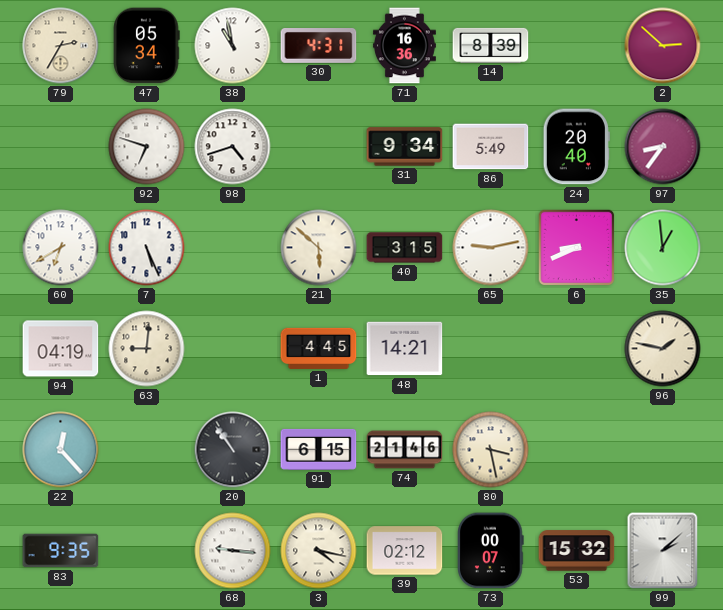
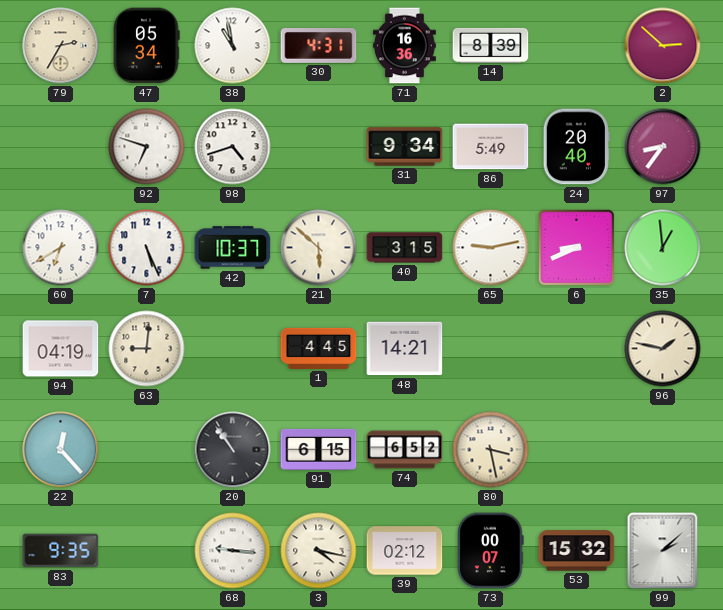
42: none -> 10:37 (233, 248)
74: 21:46 -> 6:52 (405, 450)
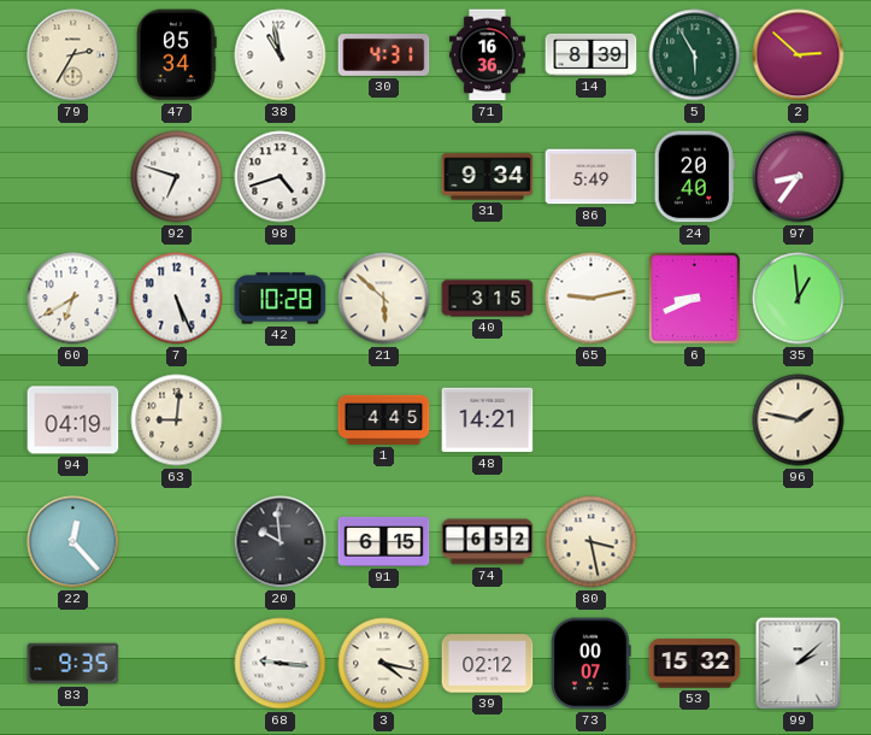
5: none -> 5:55 (695, 55)
42: 10:37 -> 10:28 (281, 299)
20: 10:54 -> 9:59 (281, 542)
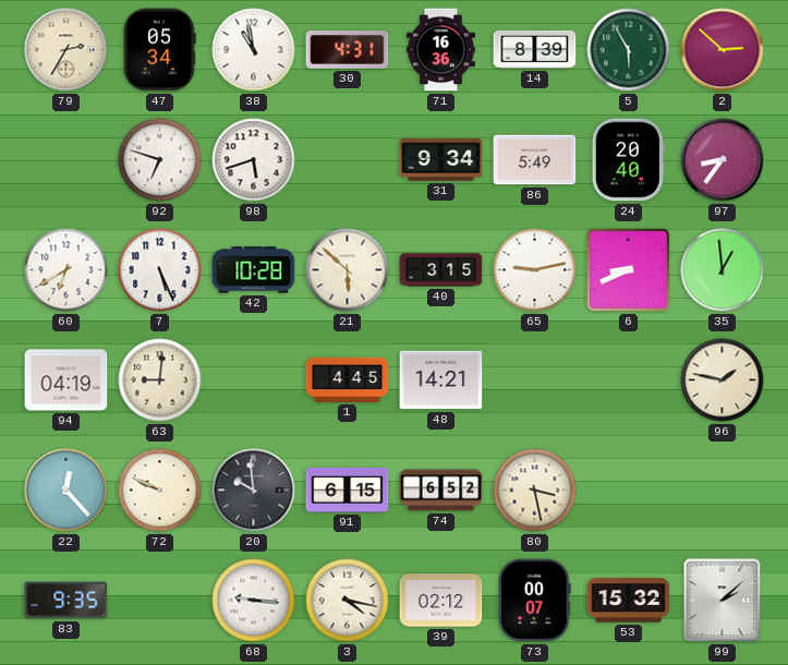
98: 4:42 -> 5:42 (254, 160)
72: none -> 9:49 (160, 491)
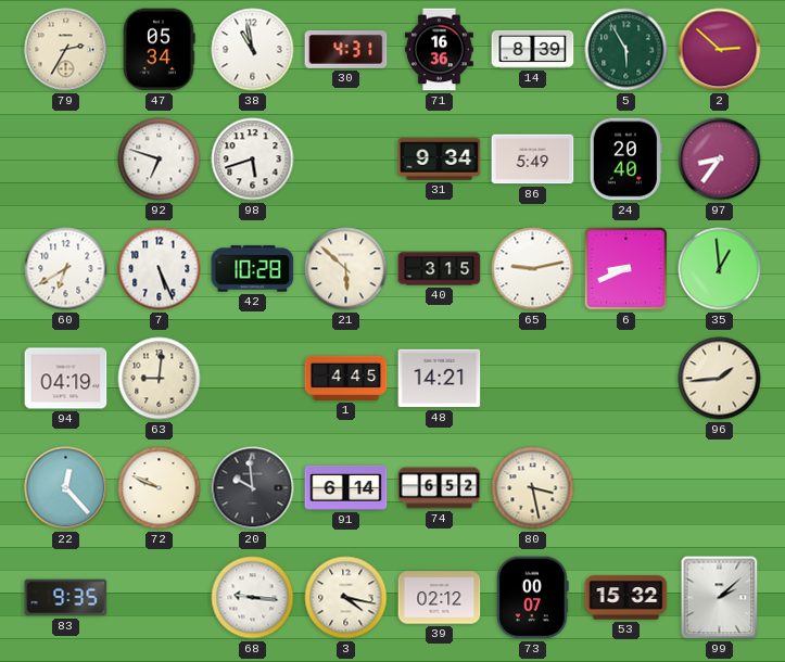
96: 1:47 -> 1:44 (720, 379)
91: 6:15 -> 6:14 (346, 487)
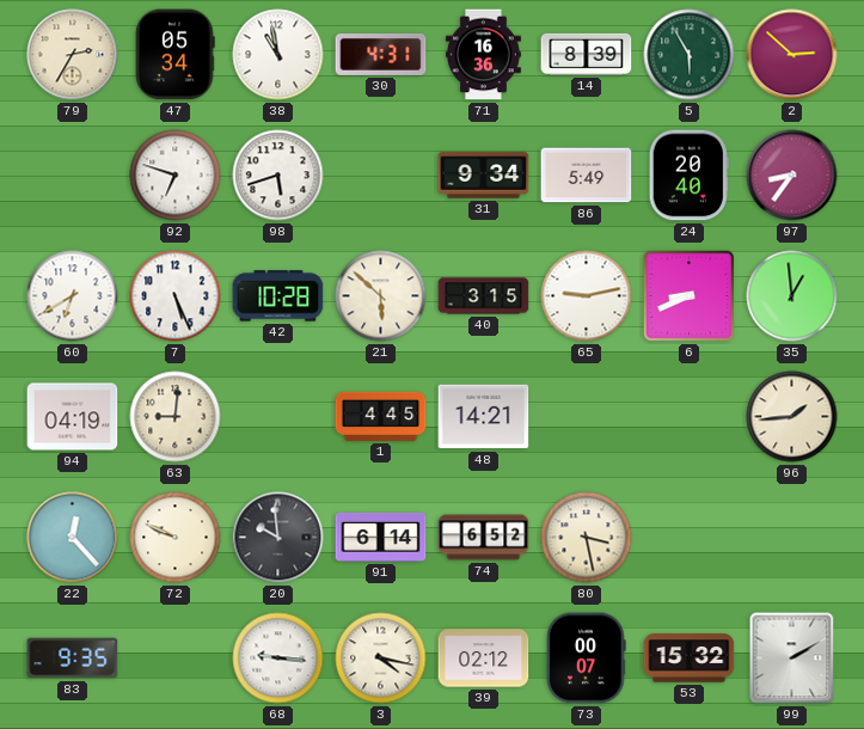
99: 2:08 -> 2:10 (792, 658)
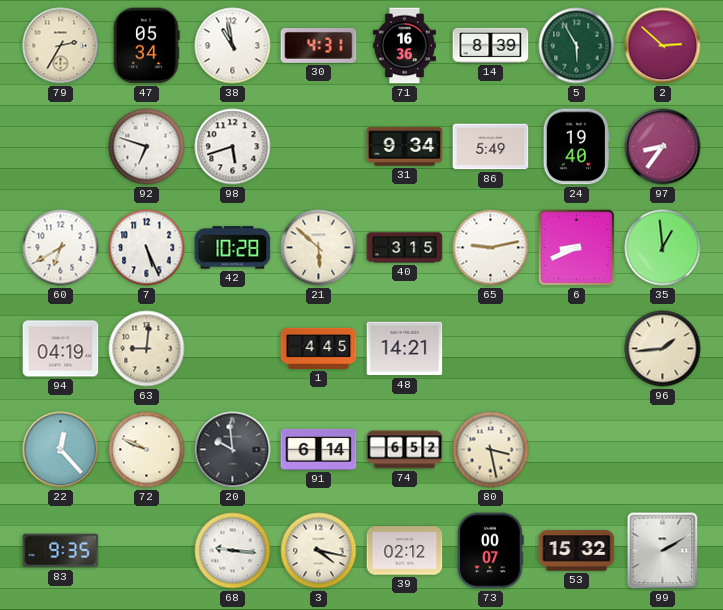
24: 20:40 -> 19:40 (576, 147)
